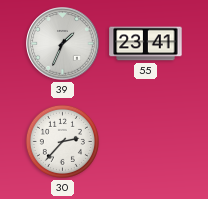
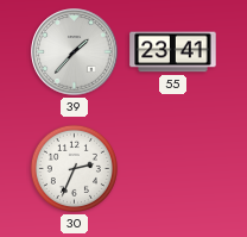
39: 1:34 -> 1:37 (75, 52)
30: 2:37 -> 2:34 (74, 168)
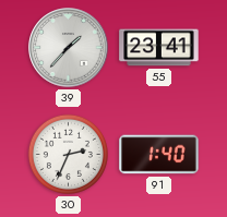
91: none -> 1:40 (159, 155)
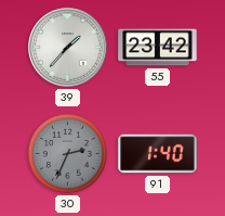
55: 23:41 -> 23:42 (158, 48)
30 dial: white -> grey (67, 153)
